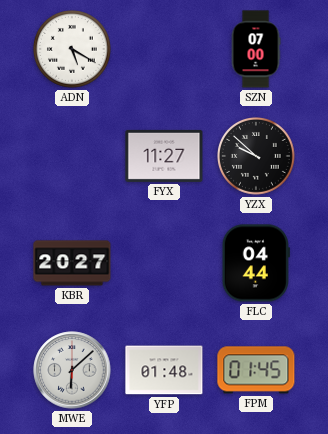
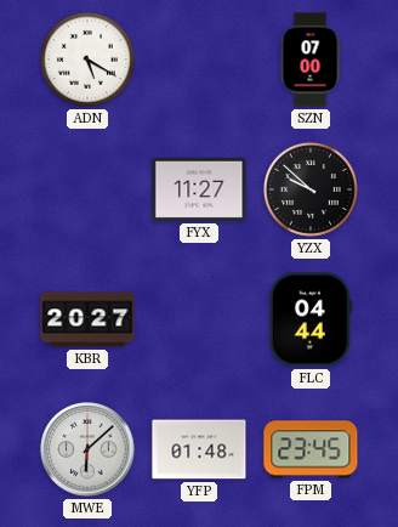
FPM: 01:45 -> 23:45 (311, 449)
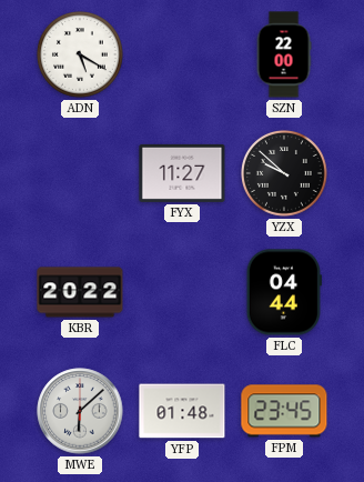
SZN: 07:00 -> 22:00 (284, 54)
KBR: 20:27 -> 20:22 (80, 292)
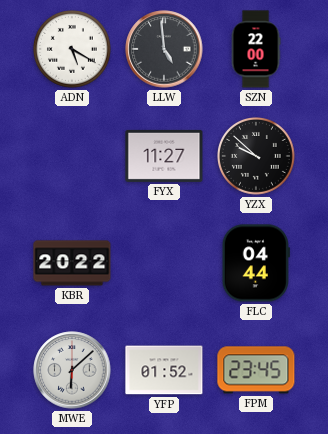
LLW: none -> 4:59 (164, 49)
YFP: 01:48 -> 01:52 (164, 370)
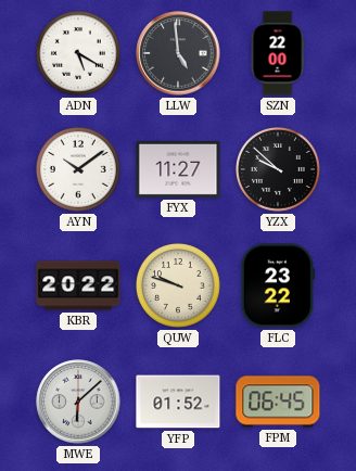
AYN: none -> 10:09 (79, 170)
QUW: none -> 9:48 (179, 287)
FLC: 04:44 -> 23:22 (278, 285)
FPM: 23:45 -> 06:45 (278, 402)
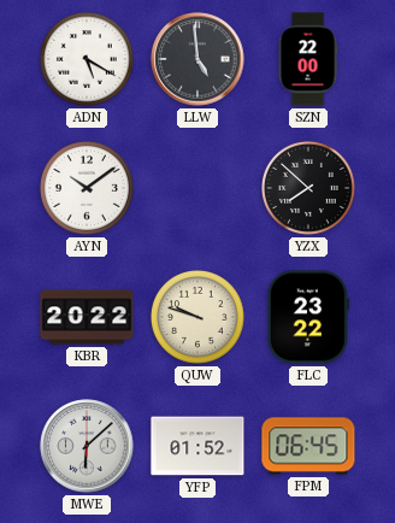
FYX: 11:27 -> none (178, 169)
YZX: 9:52 -> 7:52 (309, 189)
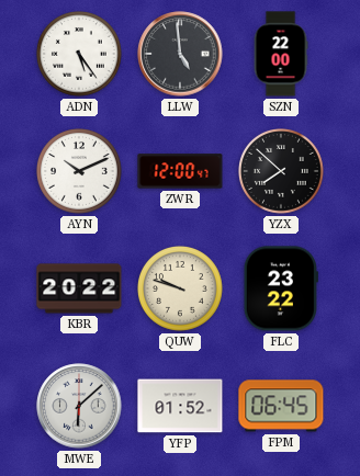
ADN: 5:20 -> 5:24 (80, 55)
AYN: 10:09 -> 10:11 (80, 172)
ZWR: none -> 12:00 (180, 171)
